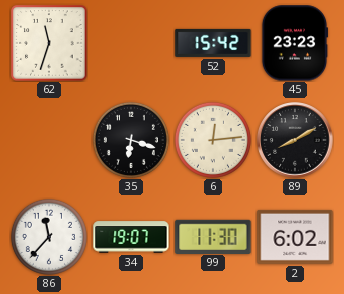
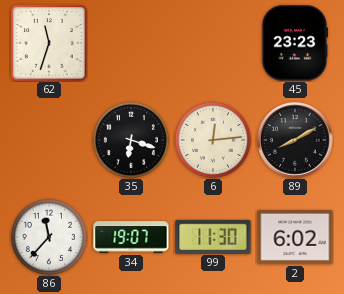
52: 15:42 -> none (213, 43)
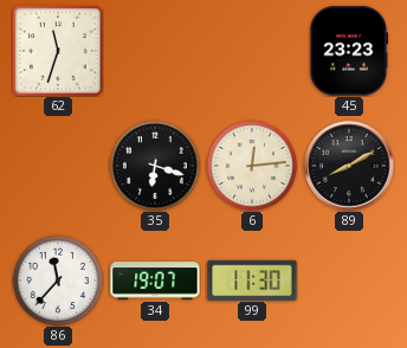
2: 6:02 -> none (295, 237)
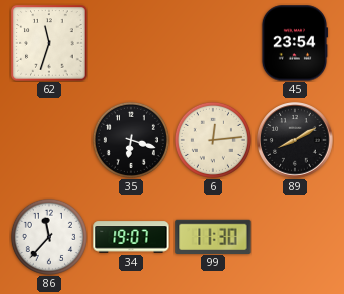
45: 23:23 -> 23:54 (295, 43)
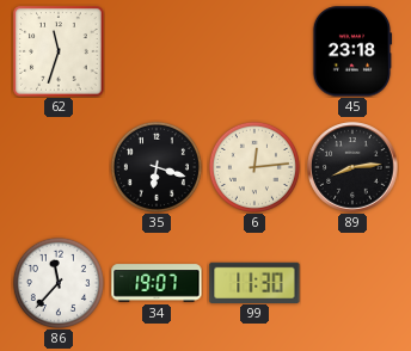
45: 23:54 -> 23:18 (352, 51)
89: 8:10 -> 8:14 (352, 167)
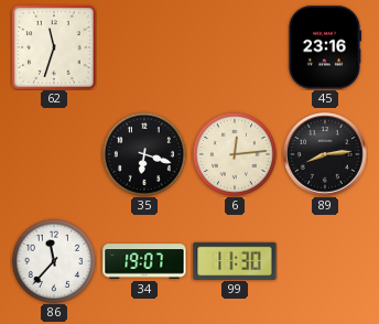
45: 23:18 -> 23:16 (325, 47)
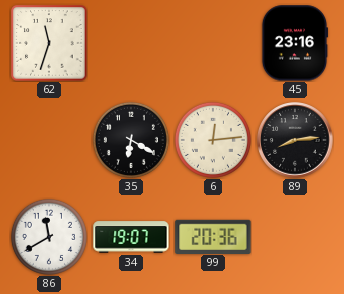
35: 6:18 -> 6:20 (131, 140)
86: 11:37 -> 11:40 (49, 237)
99: 11:30 -> 20:36 (213, 236)
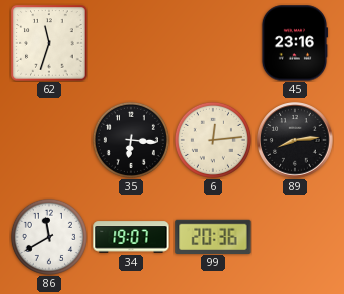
35: 6:20 -> 6:16 (131, 140)
